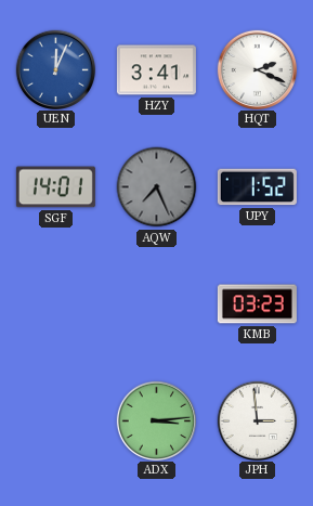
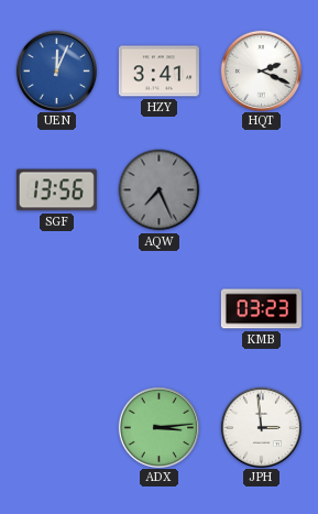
SGF: 14:01 -> 13:56 (56, 190)
UPY: 1:52 -> none (257, 187)
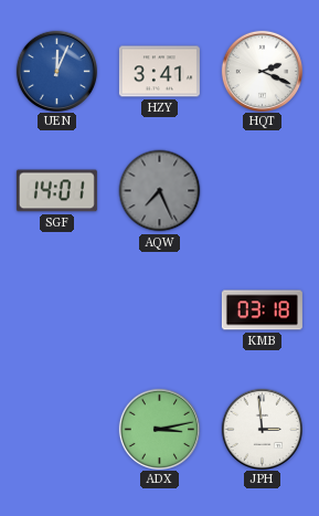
SGF: 13:56 -> 14:01 (56, 191)
KMB: 03:23 -> 03:18 (262, 310)
ADX: 3:14 -> 3:13 (159, 429)
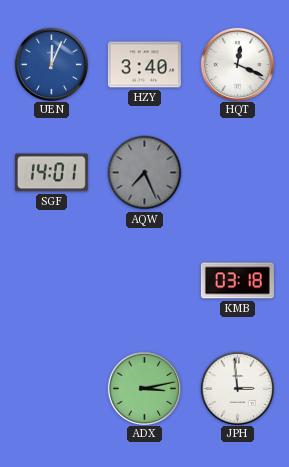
HZY: 3:41 -> 3:40 (144, 65)
HQT: 2:19 -> 12:19 (237, 64)
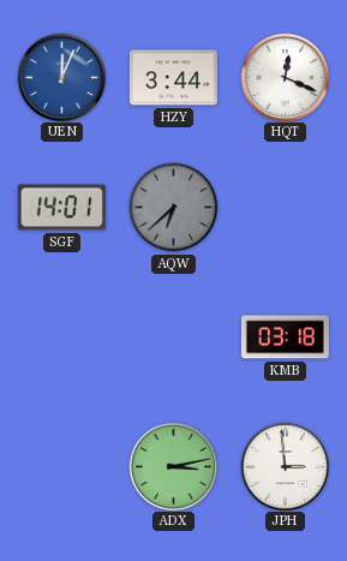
HZY: 3:40 -> 3:44 (173, 78)
AQW: 7:26 -> 6:38 (174, 208)
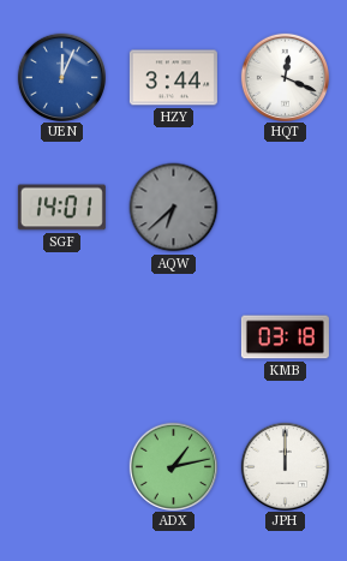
ADX: 3:13 -> 1:13 (173, 466)
JPH: 2:59 -> 12:00 (285, 466)
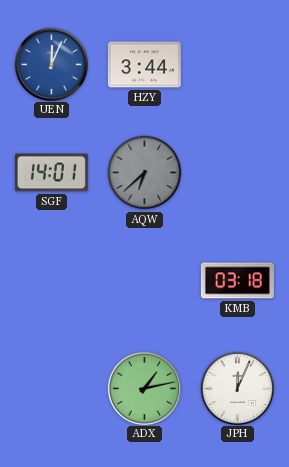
HQT: 12:19 -> none (285, 77)
JPH: 12:00 -> 12:04 (237, 388)
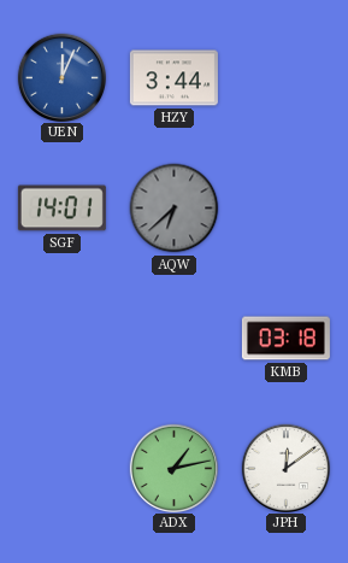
JPH: 12:04 -> 12:09 (285, 468)
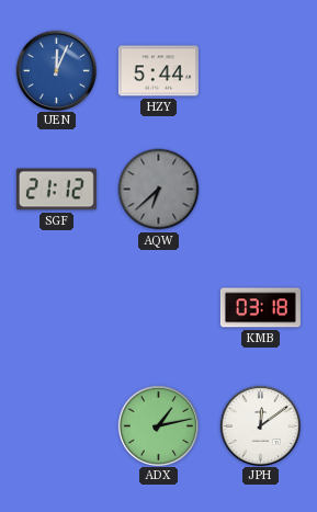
HZY: 3:44 -> 5:44 (158, 71)
SGF: 14:01 -> 21:12 (56, 190)
